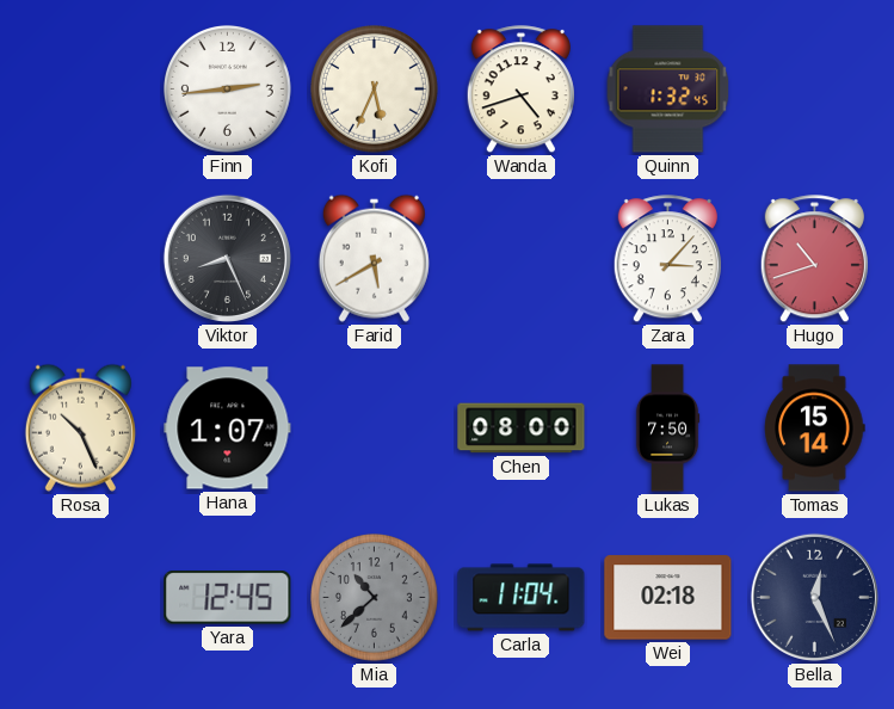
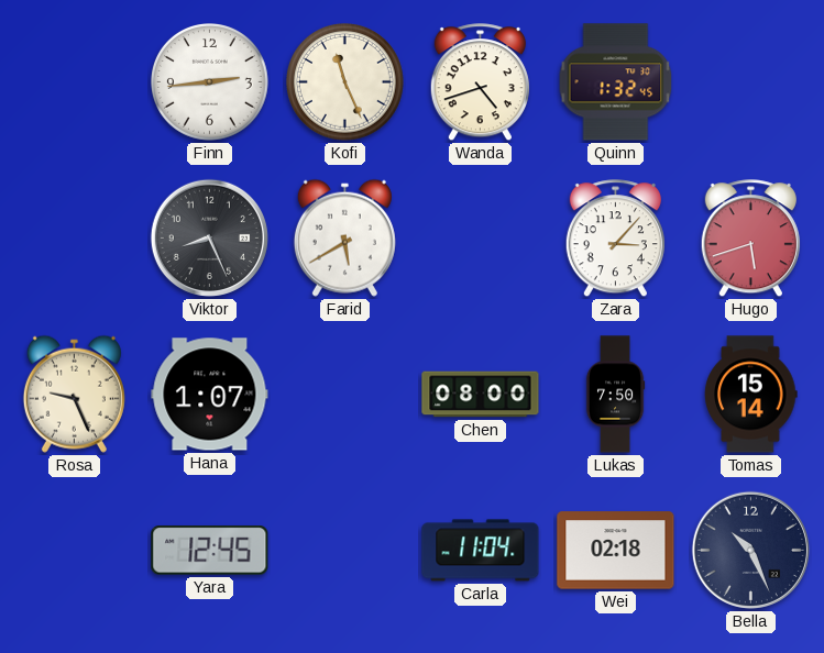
Kofi: 5:34 -> 11:26 (345, 82)
Hugo: 10:42 -> 5:42 (750, 239)
Rosa: 10:26 -> 9:26 (74, 394)
Mia: 10:38 -> none (375, 598)
Bella: 12:26 -> 10:26 (750, 550)
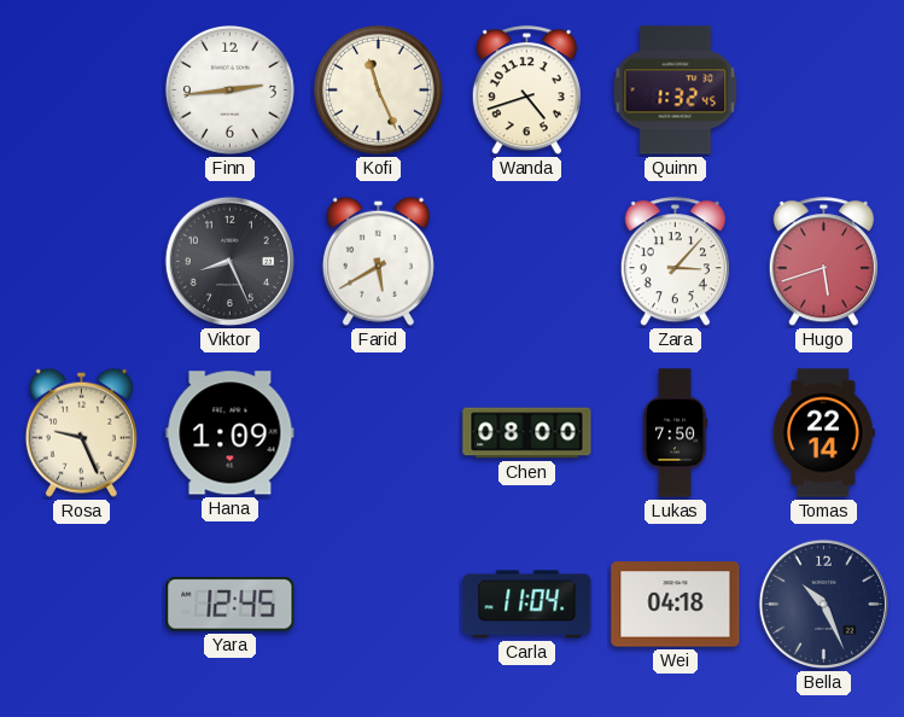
Hana: 1:07 -> 1:09 (231, 433)
Tomas: 15:14 -> 22:14 (824, 433)
Wei: 02:18 -> 04:18 (676, 605)
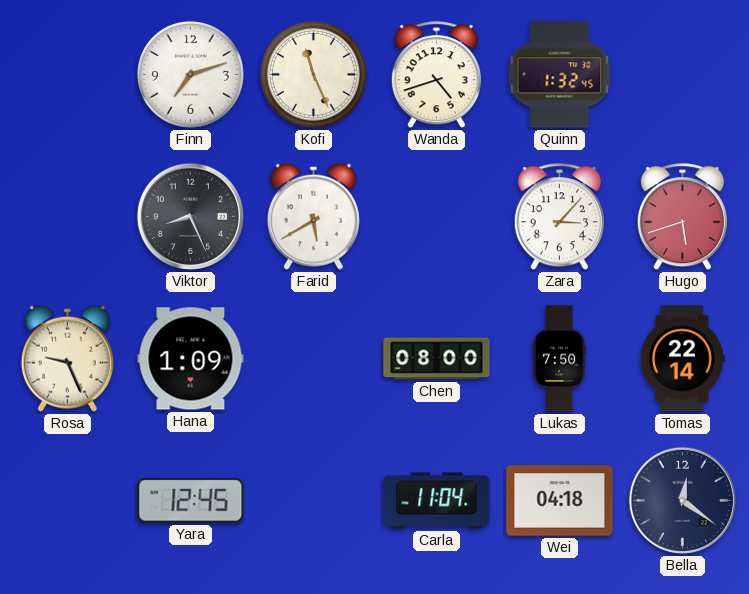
Finn: 2:44 -> 7:12 (191, 75)
Bella: 10:26 -> 12:21 (682, 500)
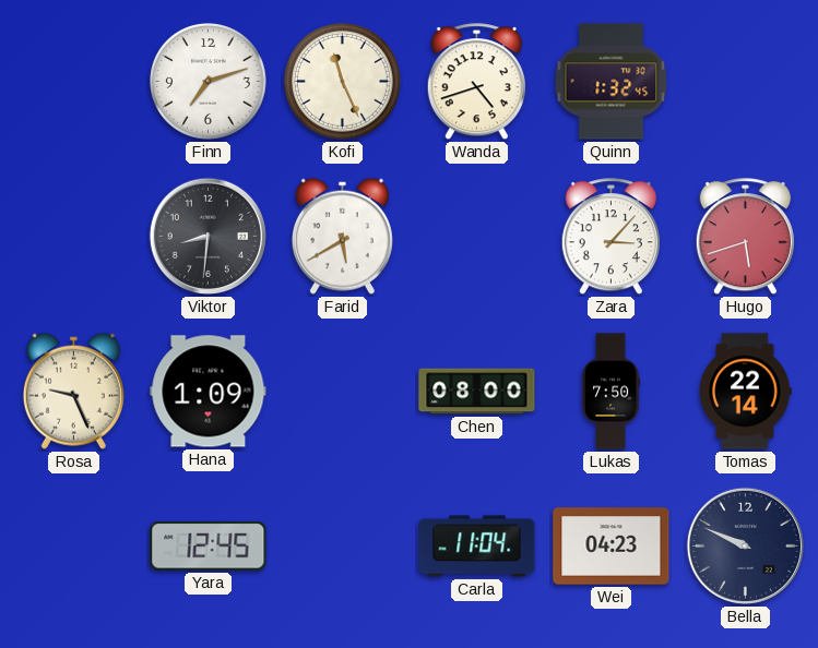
Viktor: 8:26 -> 8:31 (208, 236)
Wei: 04:18 -> 04:23 (612, 547)
Bella: 12:21 -> 9:49 (745, 545)
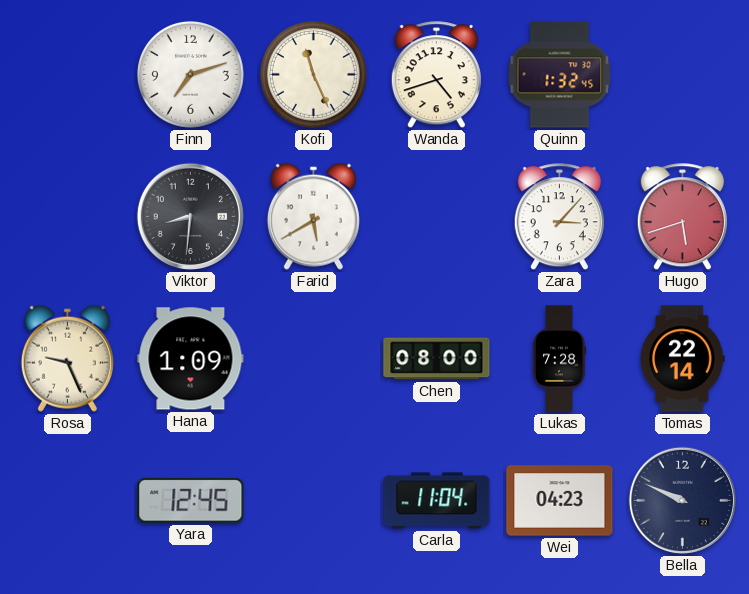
Lukas: 7:50 -> 7:28 (559, 359)
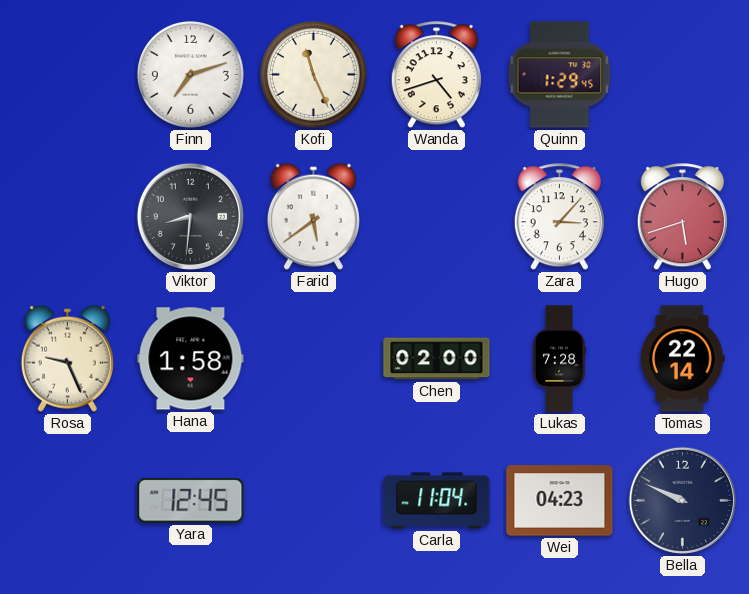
Quinn: 1:32 -> 1:29 (560, 75)
Farid: 5:40 -> 5:39 (313, 216)
Hana: 1:09 -> 1:58 (191, 359)
Chen: 08:00 -> 02:00 (437, 359)
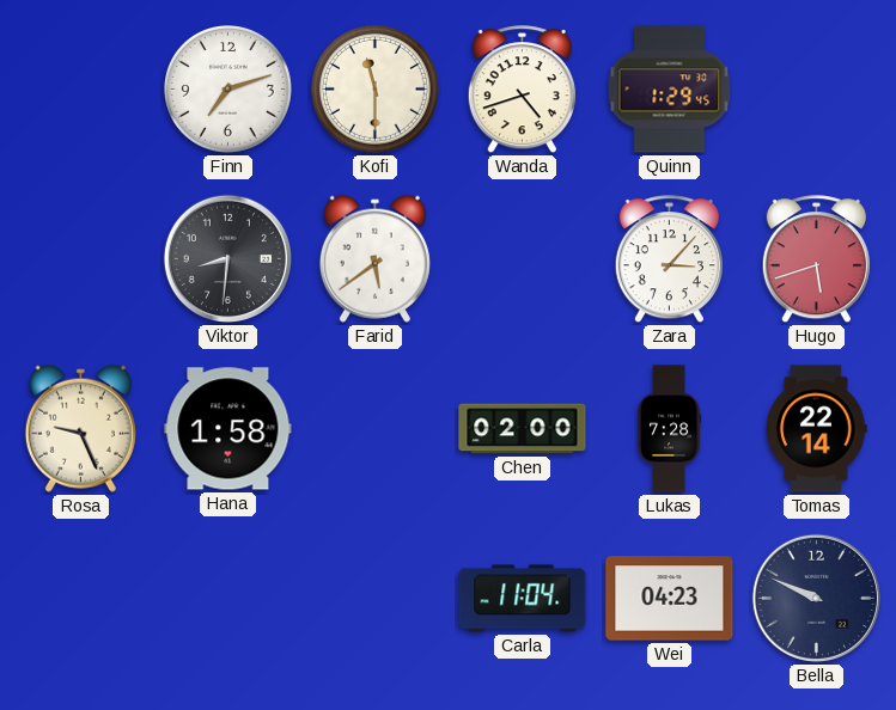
Kofi: 11:26 -> 11:30 (376, 90)
Yara: 12:45 -> none (191, 501)
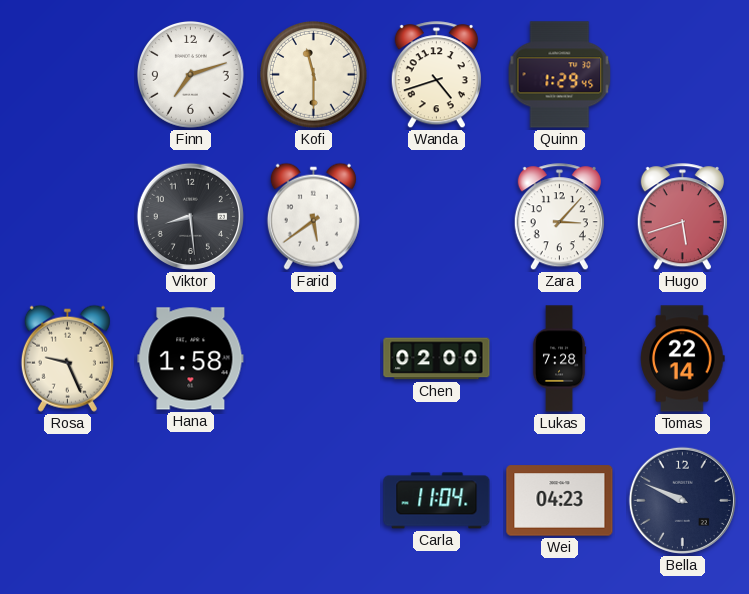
Viktor: 8:31 -> 8:29 (190, 216)
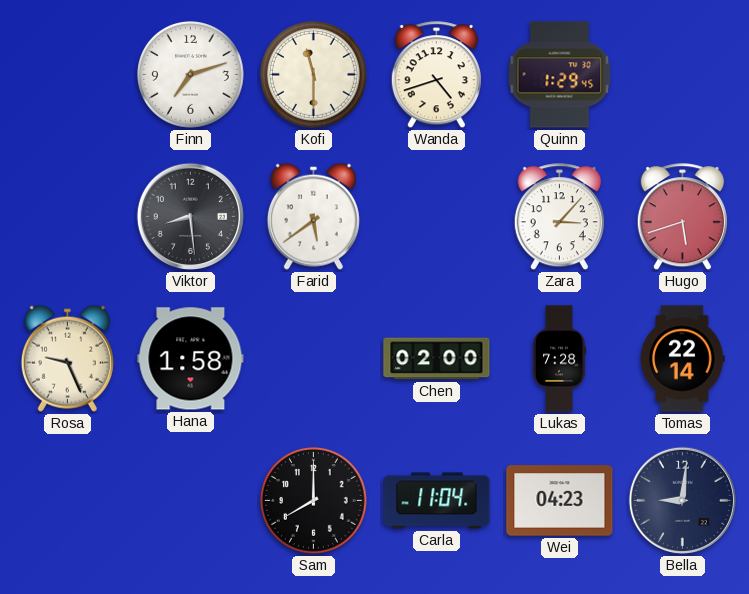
Sam: none -> 8:00 (314, 501)
Bella: 9:49 -> 9:01 (682, 500)
